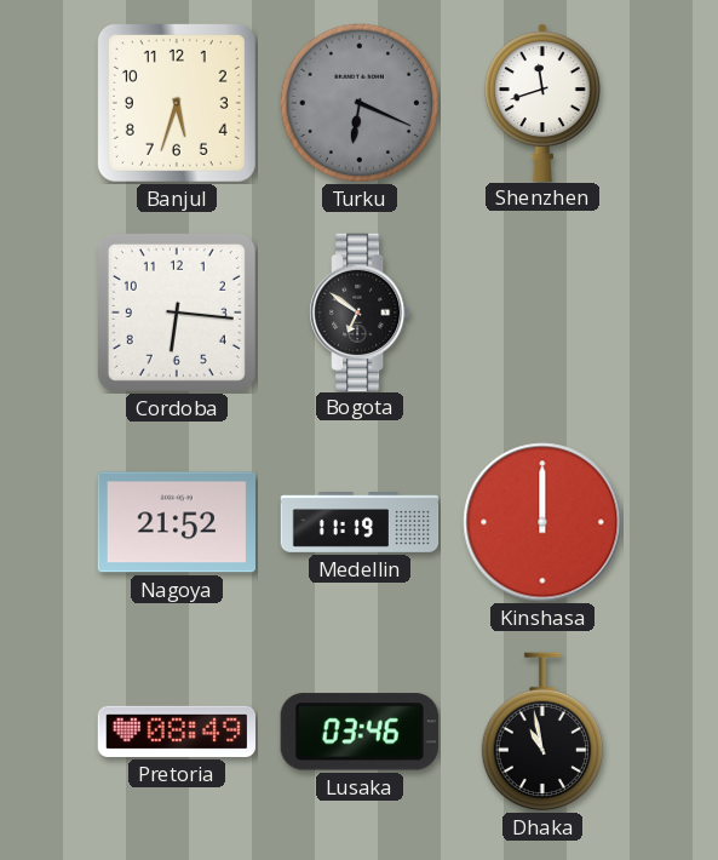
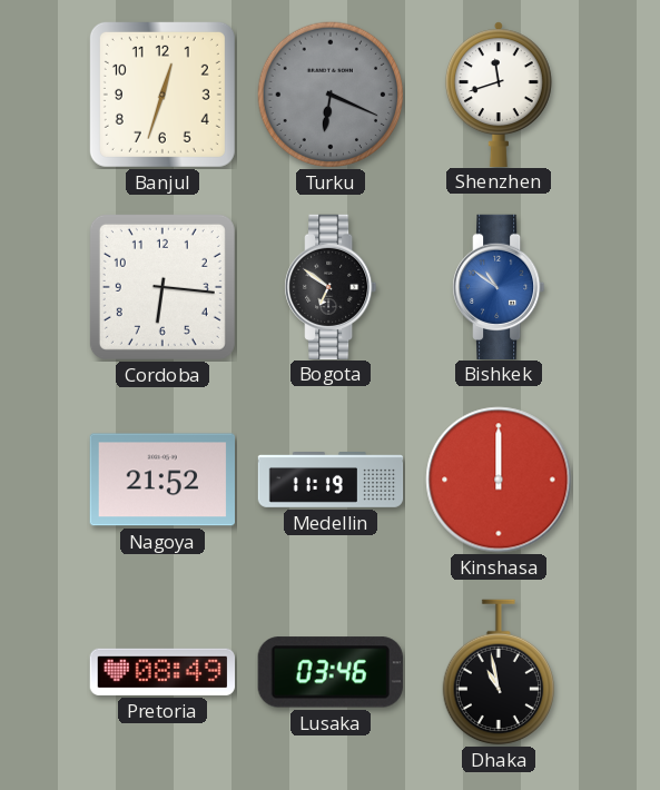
Banjul: 5:33 -> 12:33 (162, 95)
Bishkek: none -> 10:51 (500, 286)
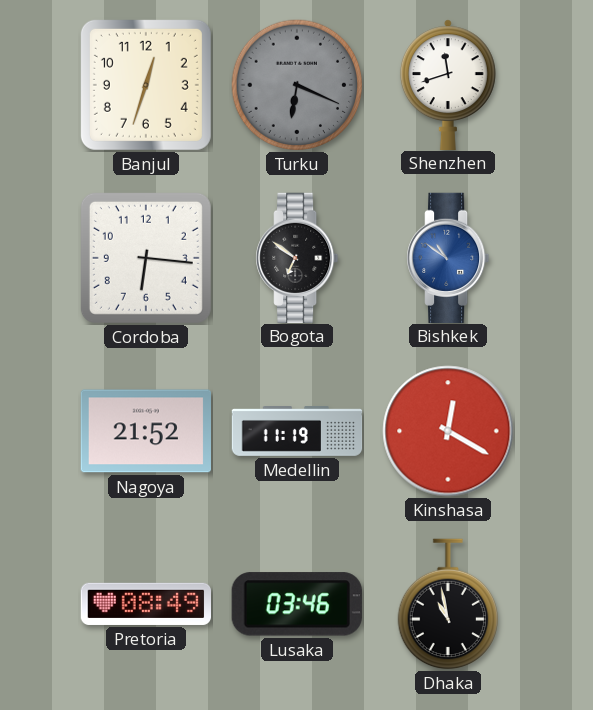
Kinshasa: 12:00 -> 12:20 (448, 431)
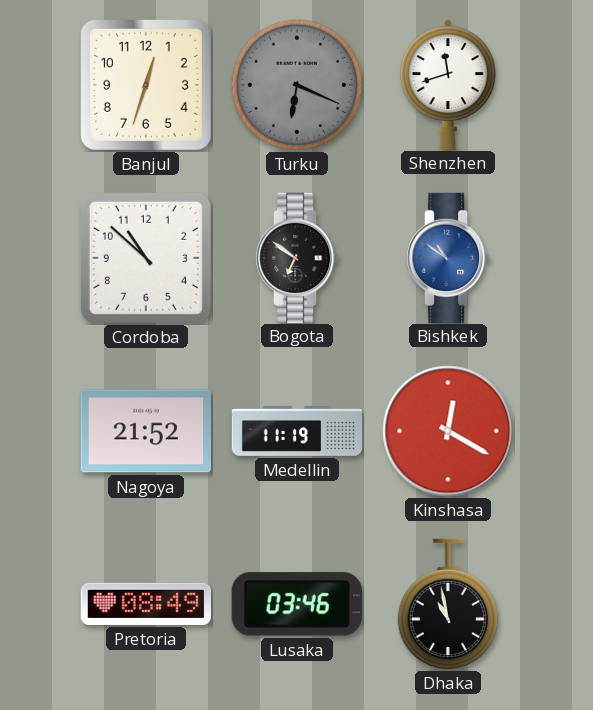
Cordoba: 6:16 -> 10:52 (146, 258)
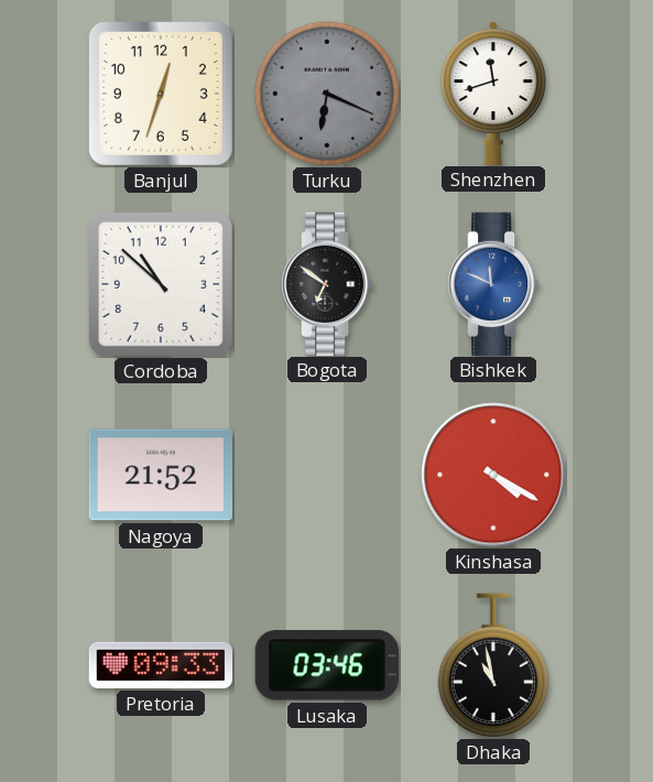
Bishkek: 10:51 -> 11:49 (494, 283)
Medellin: 11:19 -> none (297, 432)
Kinshasa: 12:20 -> 4:20 (493, 475)
Pretoria: 08:49 -> 09:33 (160, 665)
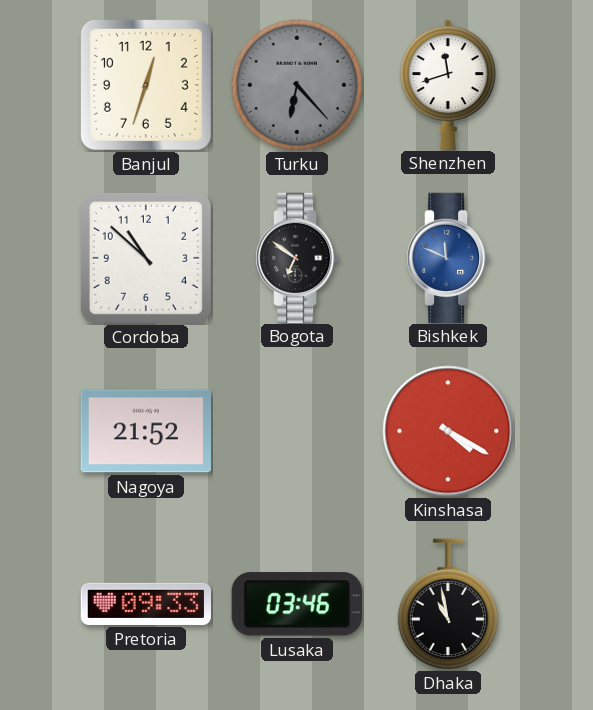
Turku: 6:19 -> 6:23 (297, 85)
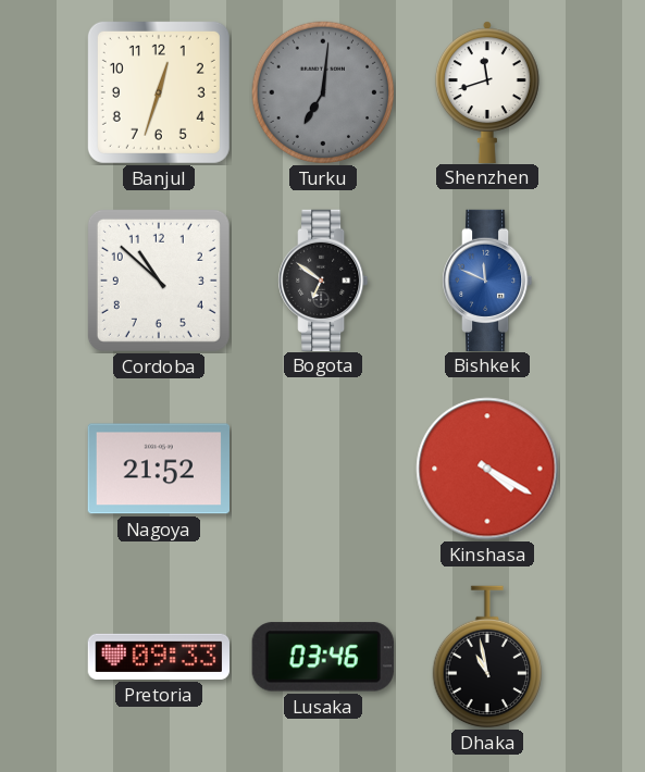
Turku: 6:23 -> 7:01 (323, 92)
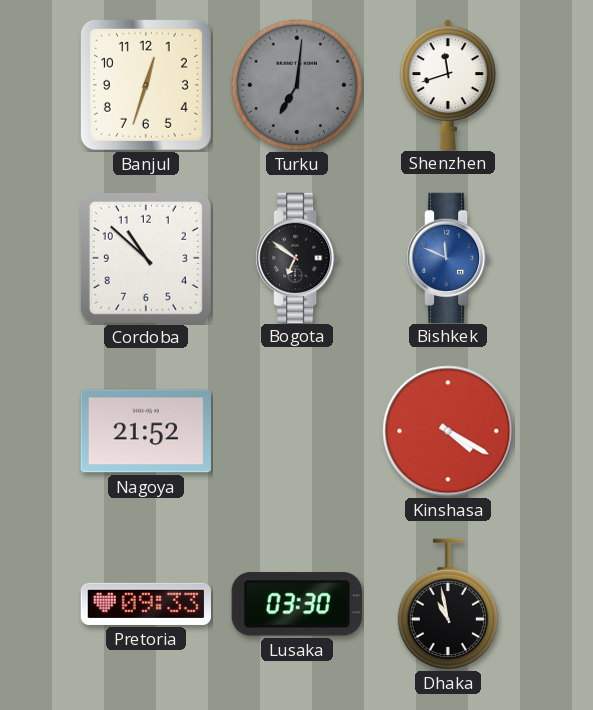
Lusaka: 03:46 -> 03:30 (297, 604)
